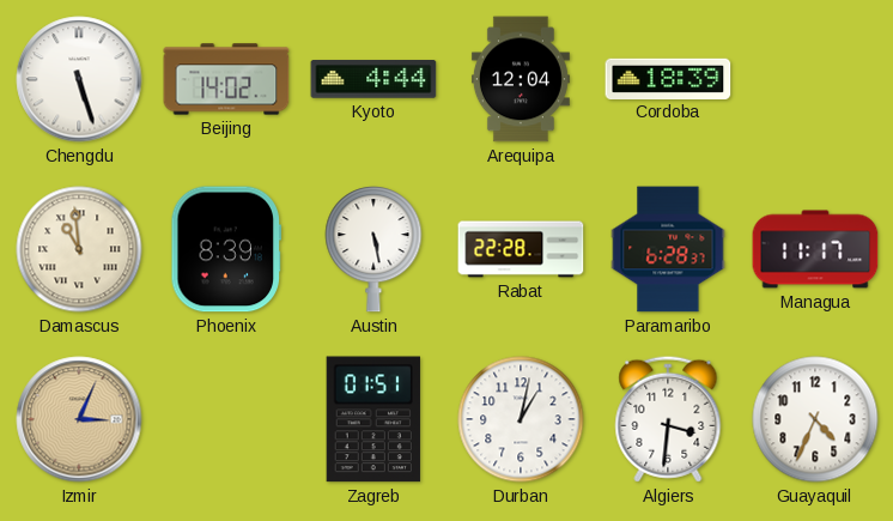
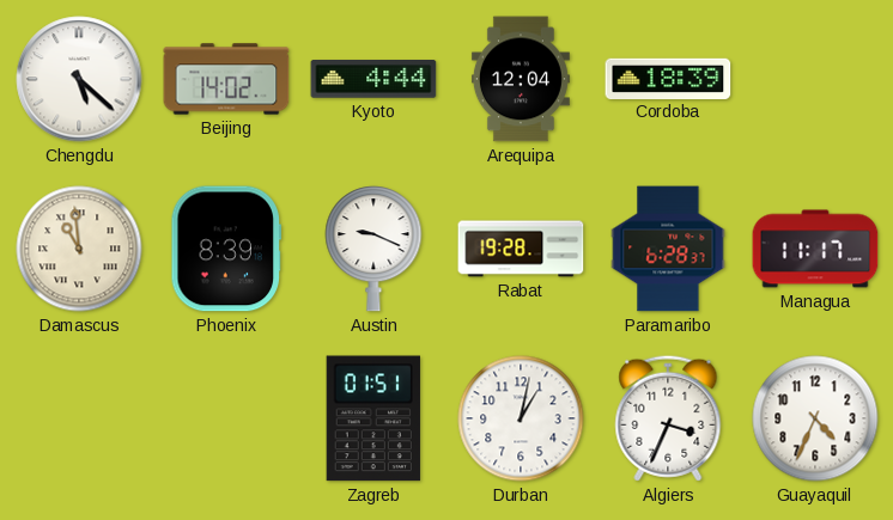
Chengdu: 5:27 -> 5:22 (79, 79)
Austin: 5:28 -> 9:19 (373, 249)
Rabat: 22:28 -> 19:28 (521, 249)
Izmir: 3:04 -> none (79, 419)
Algiers: 3:31 -> 3:34 (668, 418)
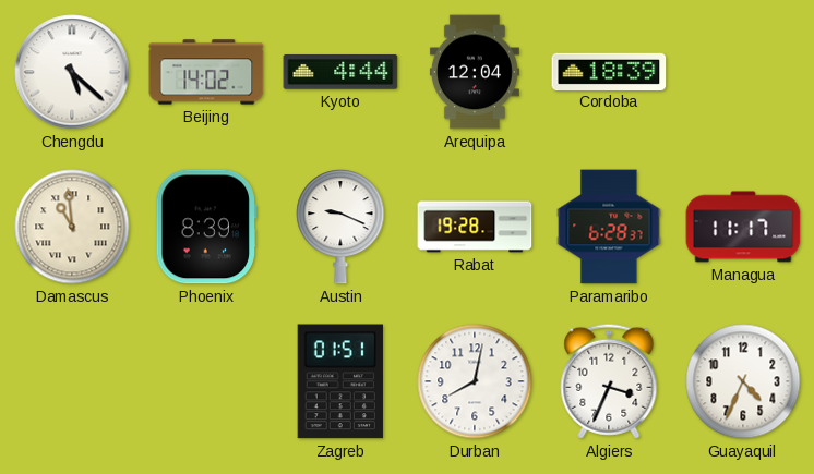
Durban: 1:02 -> 8:02 (475, 381)
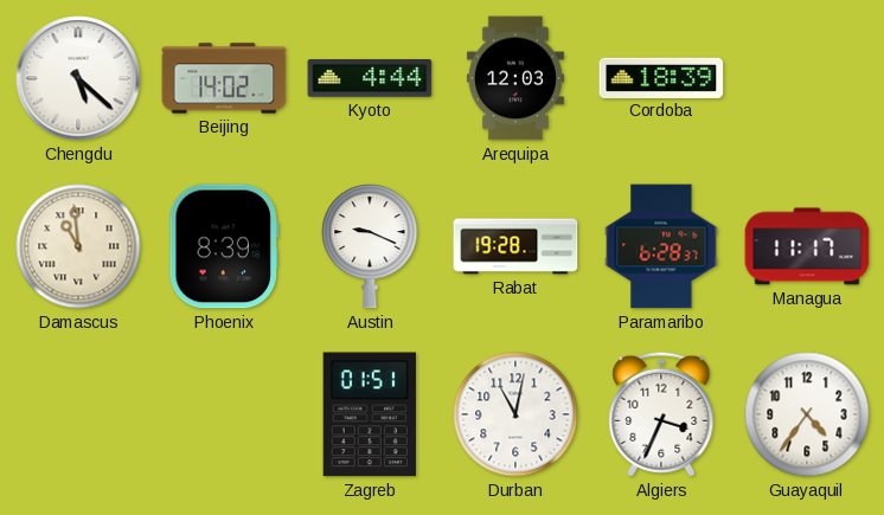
Arequipa: 12:04 -> 12:03 (515, 78)
Durban: 8:02 -> 11:02 (515, 414)
Guayaquil: 4:34 -> 4:36 (807, 414)
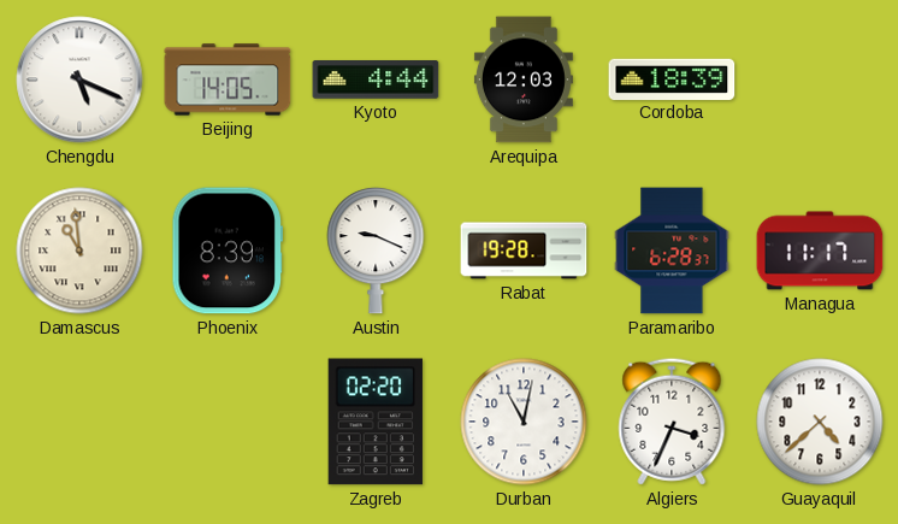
Chengdu: 5:22 -> 5:19 (79, 80)
Beijing: 14:02 -> 14:05 (228, 80)
Zagreb: 01:51 -> 02:20 (376, 422)
Guayaquil: 4:36 -> 4:38 (820, 422)
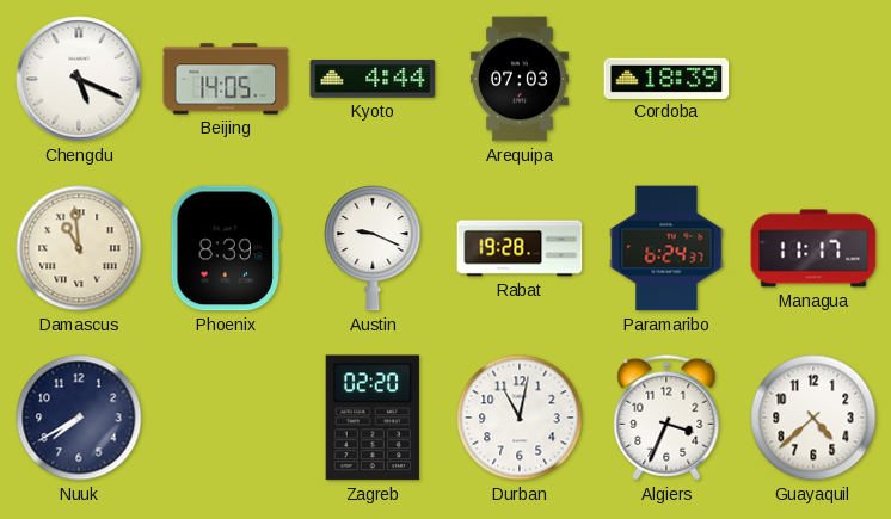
Arequipa: 12:03 -> 07:03 (520, 79)
Paramaribo: 6:28 -> 6:24 (666, 248)
Nuuk: none -> 7:40 (79, 418)
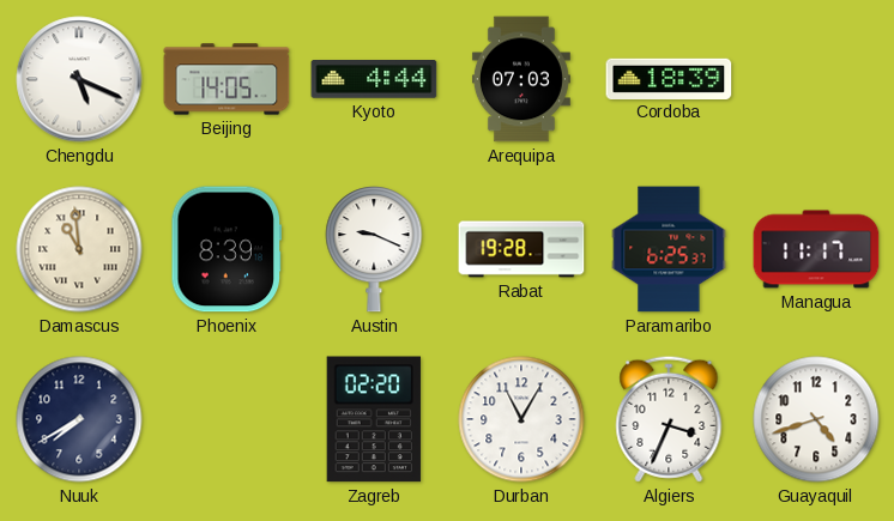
Paramaribo: 6:24 -> 6:25 (669, 249)
Durban: 11:02 -> 11:05 (521, 419)
Guayaquil: 4:38 -> 4:42 (816, 419)
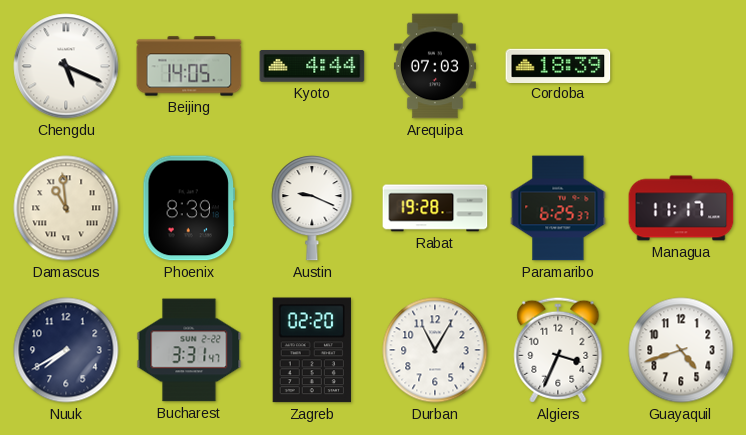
Bucharest: none -> 3:31 (189, 350)
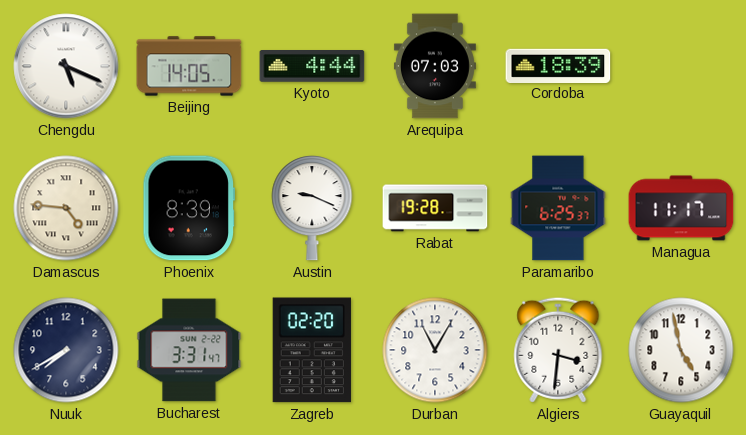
Damascus: 10:59 -> 4:46 (66, 208)
Algiers: 3:34 -> 3:31 (558, 350)
Guayaquil: 4:42 -> 4:58 (681, 350)
